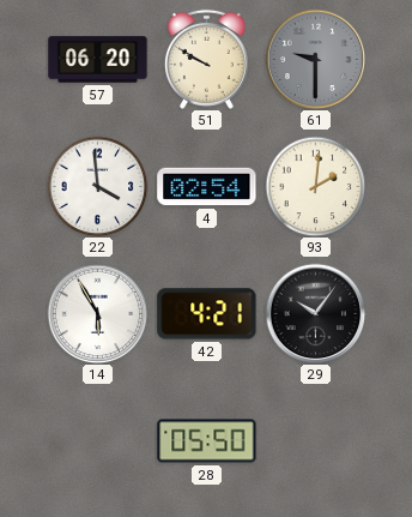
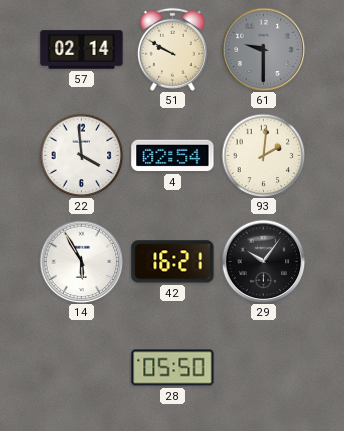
57: 06:20 -> 02:14 (82, 50)
42: 4:21 -> 16:21 (173, 262)
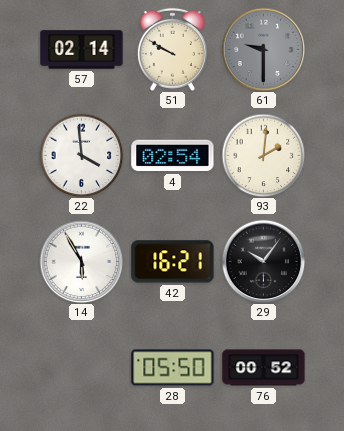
76: none -> 00:52 (264, 368)
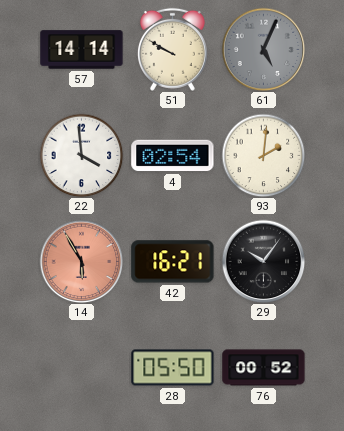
57: 02:14 -> 14:14 (82, 50)
61: 9:30 -> 5:04 (263, 49)
14 dial: white -> salmon (81, 261)
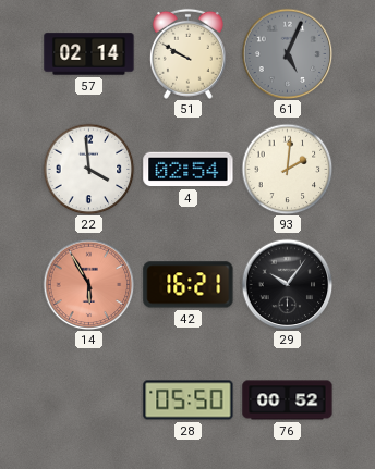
57: 14:14 -> 02:14 (89, 54)
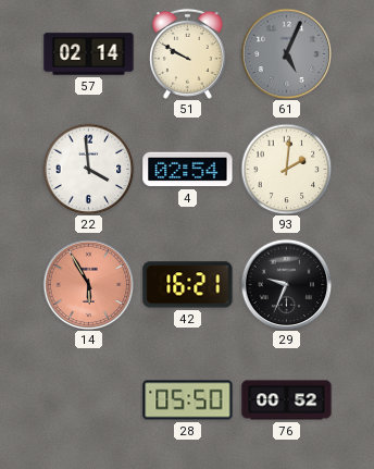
29: 10:06 -> 9:34 (286, 284)
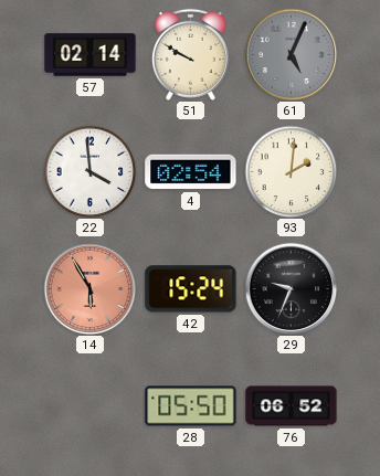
42: 16:21 -> 15:24 (191, 289)
76: 00:52 -> 06:52 (292, 406)
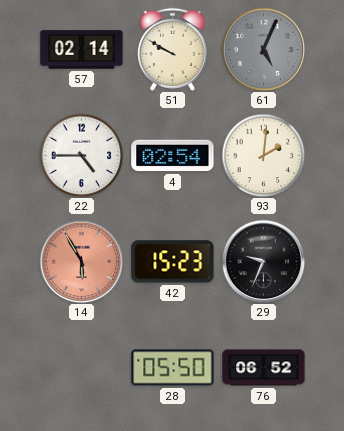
22: 3:59 -> 4:45 (81, 155)
42: 15:24 -> 15:23 (173, 262)
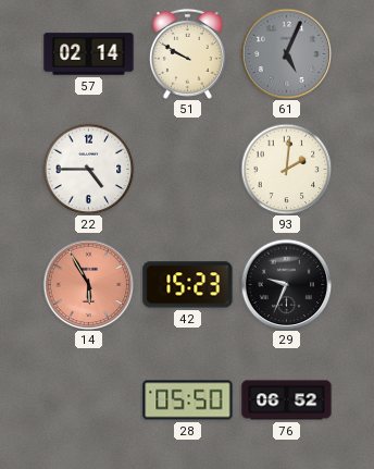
4: 02:54 -> none (173, 156)
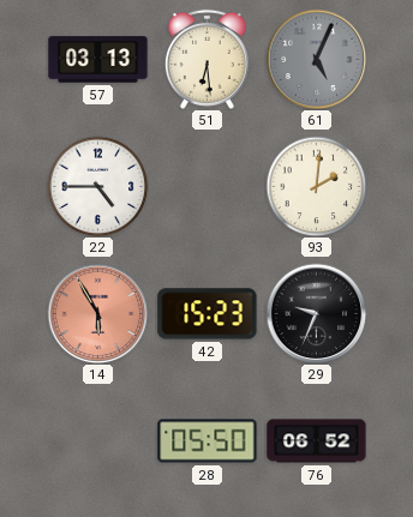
57: 02:14 -> 03:13 (98, 60)
51: 9:50 -> 6:29 (206, 59)
